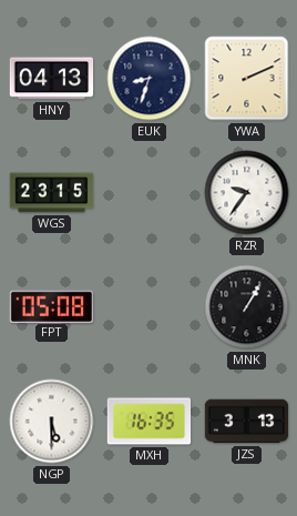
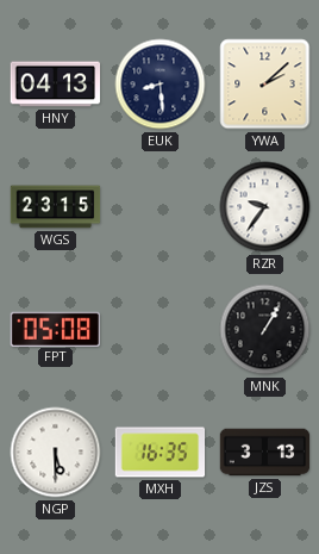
EUK: 8:33 -> 8:29 (161, 85)
YWA: 2:11 -> 2:08 (265, 85)
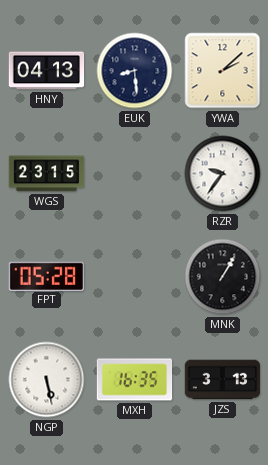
FPT: 05:08 -> 05:28 (46, 276)
NGP: 5:30 -> 5:28 (47, 380)
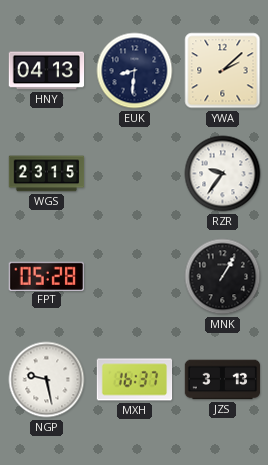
EUK: 8:29 -> 8:31 (135, 71)
NGP: 5:28 -> 9:28 (47, 380)
MXH: 16:35 -> 16:37 (135, 380)
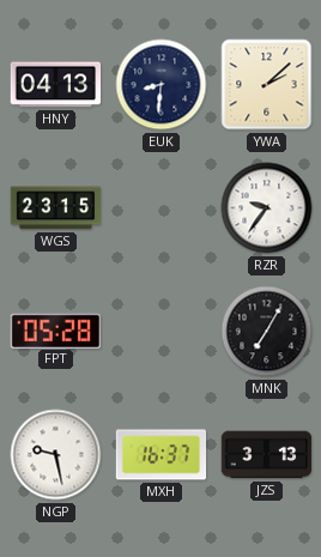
MNK: 1:05 -> 7:05 (267, 332)
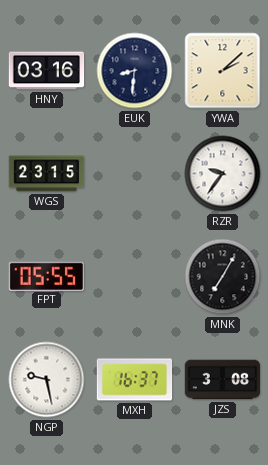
HNY: 04:13 -> 03:16 (47, 71)
FPT: 05:28 -> 05:55 (46, 276)
JZS: 3:13 -> 3:08 (223, 380)
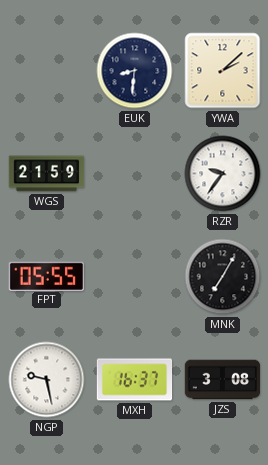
HNY: 03:16 -> none (47, 71)
WGS: 23:15 -> 21:59 (47, 174)
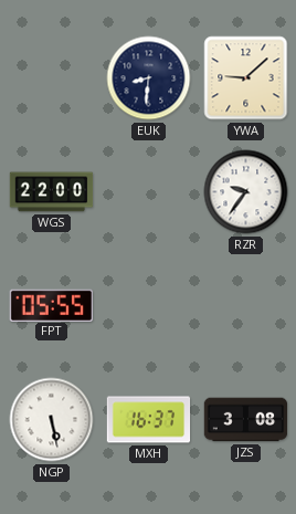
YWA: 2:08 -> 9:08 (246, 78)
WGS: 21:59 -> 22:00 (52, 192)
MNK: 7:05 -> none (223, 277)
NGP: 9:28 -> 5:28 (52, 420)
